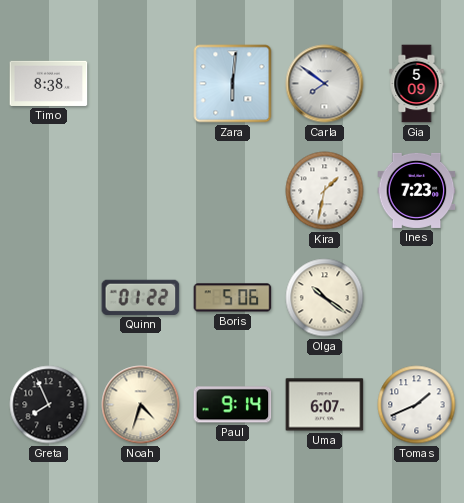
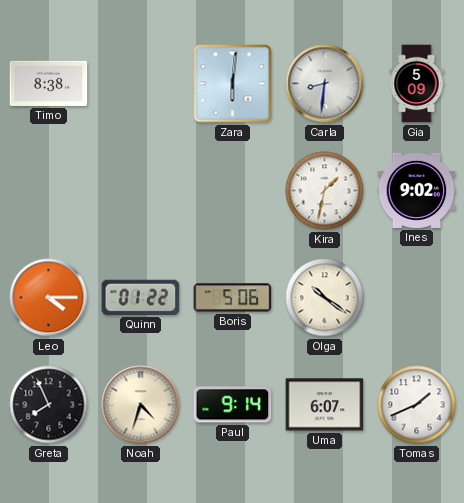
Carla: 7:51 -> 8:31 (325, 84)
Ines: 7:23 -> 9:02 (417, 190)
Leo: none -> 4:15 (49, 298)
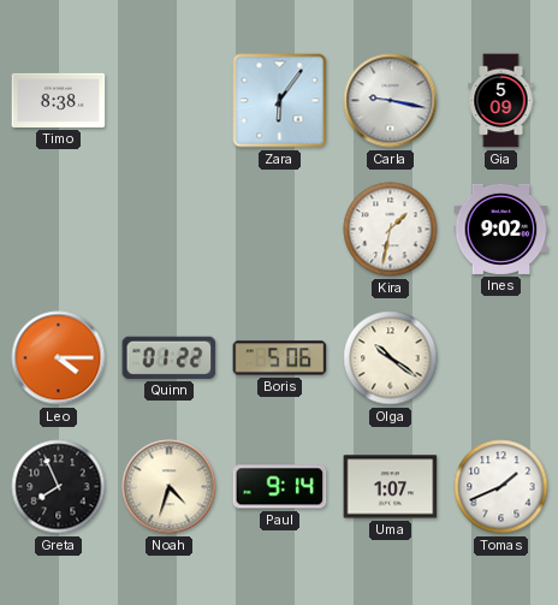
Zara: 6:01 -> 6:06 (280, 101)
Carla: 8:31 -> 9:17 (391, 101)
Uma: 6:07 -> 1:07 (391, 487)
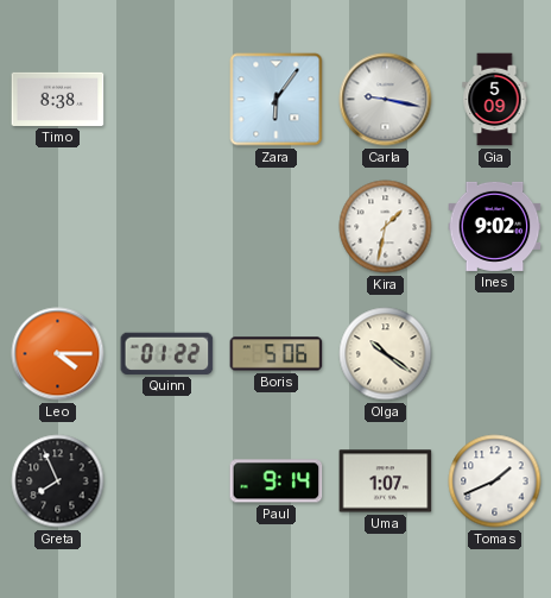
Noah: 4:33 -> none (170, 487)
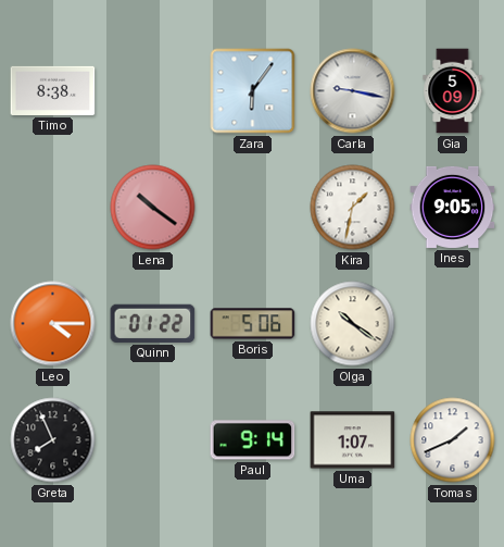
Lena: none -> 10:21 (153, 208)
Ines: 9:02 -> 9:05 (453, 207)
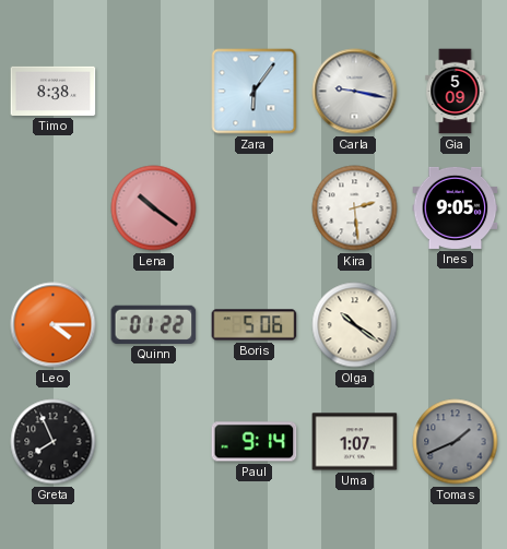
Kira: 1:32 -> 2:29 (355, 208)
Tomas dial: white -> grey (456, 442)
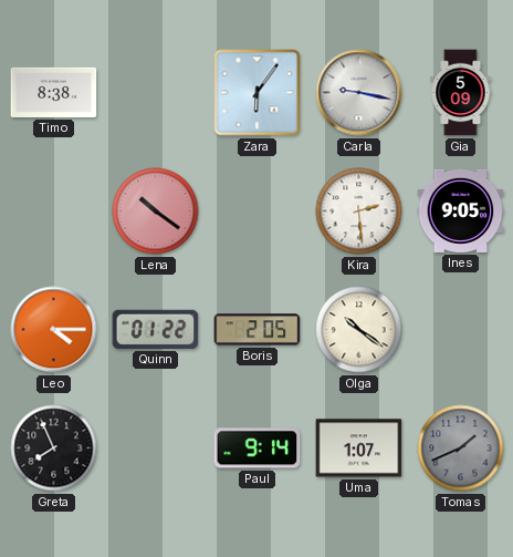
Boris: 5:06 -> 2:05 (258, 330)
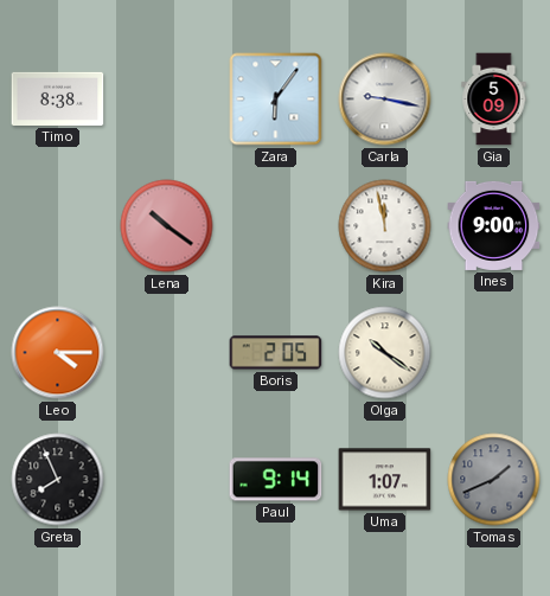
Kira: 2:29 -> 11:58 (385, 226)
Ines: 9:05 -> 9:00 (494, 225)
Quinn: 01:22 -> none (156, 329)
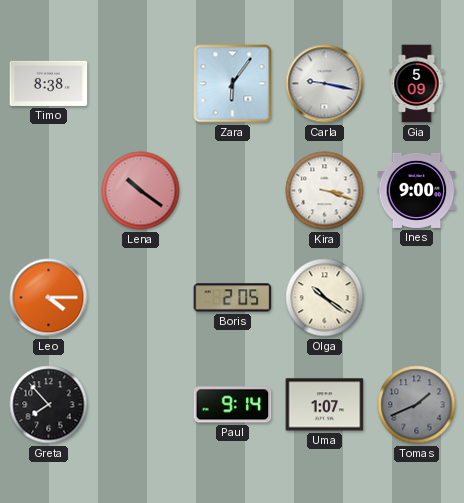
Kira: 11:58 -> 3:18 (325, 191)
Greta: 7:56 -> 7:53 (49, 405)
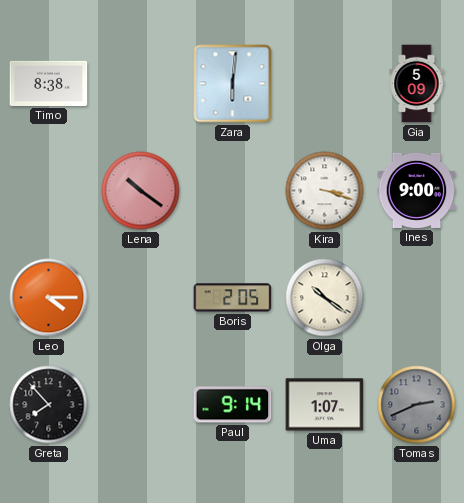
Zara: 6:06 -> 6:01 (233, 84)
Carla: 9:17 -> none (325, 84)
Tomas: 1:41 -> 2:41 (417, 405)
